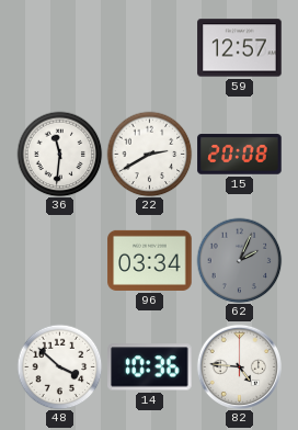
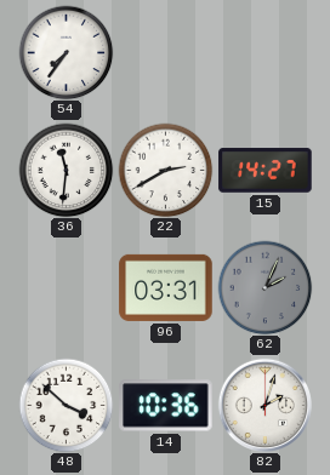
54: none -> 7:36 (66, 52)
59: 12:57 -> none (240, 48)
15: 20:08 -> 14:27 (266, 171)
96: 03:34 -> 03:31 (166, 287)
82: 4:46 -> 2:03 (264, 405)
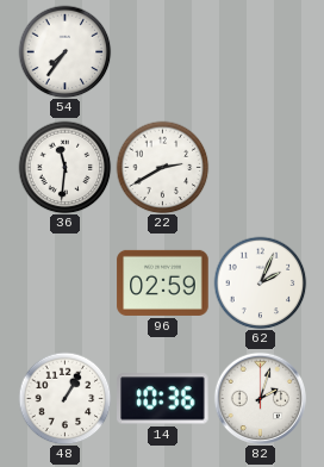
15: 14:27 -> none (266, 171)
96: 03:31 -> 02:59 (163, 282)
62 dial: grey -> white (260, 282)
48: 3:52 -> 1:05 (64, 398)
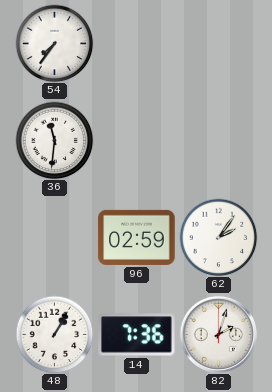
22: 2:40 -> none (162, 167)
62: 2:04 -> 2:06 (218, 237)
14: 10:36 -> 7:36 (137, 335)
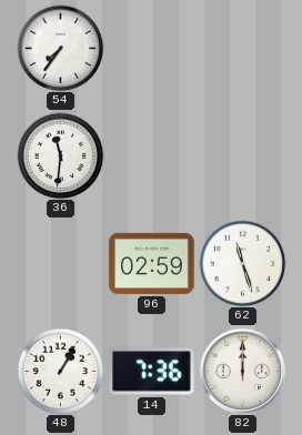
62: 2:06 -> 11:27 (242, 263)
82: 2:03 -> 12:00 (242, 371)
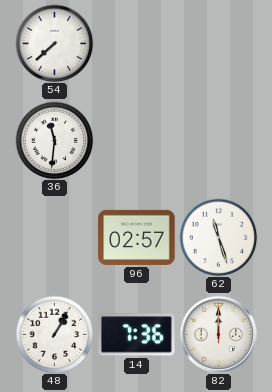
54: 7:36 -> 7:38 (54, 43)
96: 02:59 -> 02:57 (137, 237)
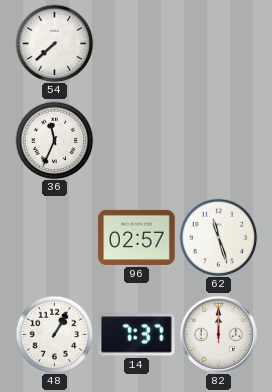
36: 11:31 -> 11:34 (54, 140)
14: 7:36 -> 7:37 (137, 335)
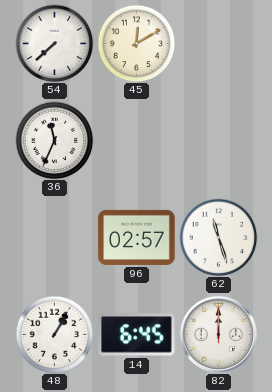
45: none -> 12:10 (136, 43)
14: 7:37 -> 6:45 (137, 335)
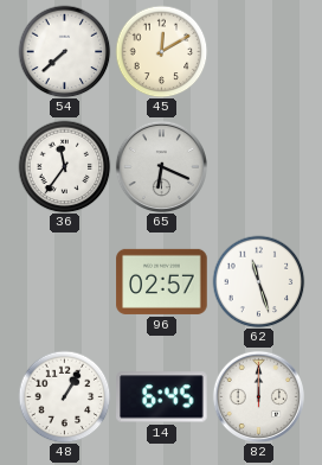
36: 11:34 -> 11:36 (64, 166)
65: none -> 6:19 (161, 166)
